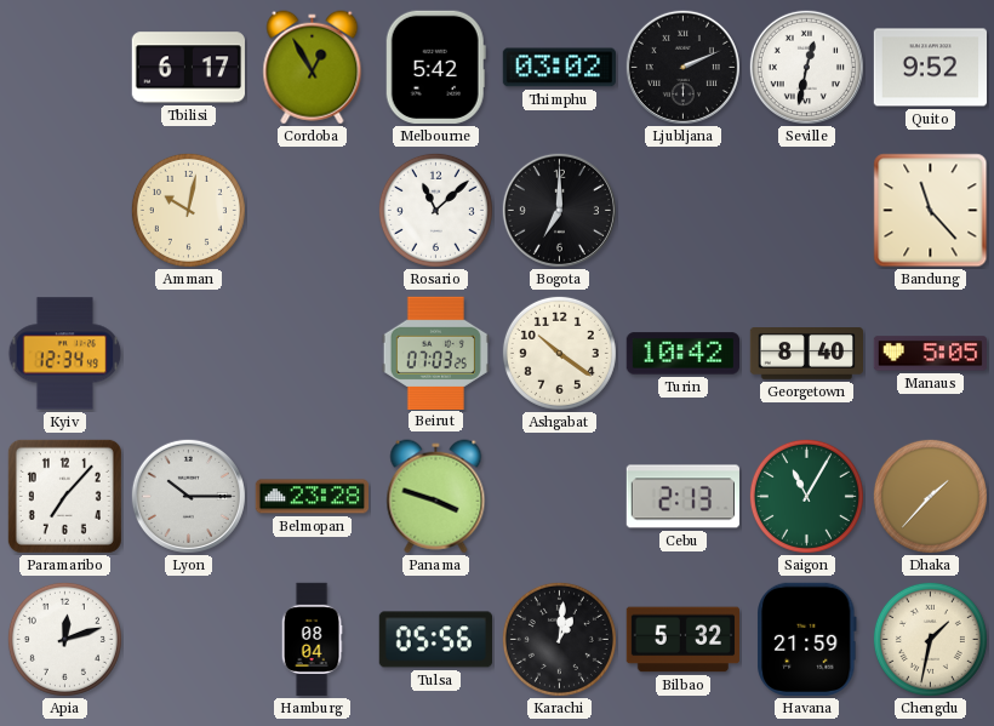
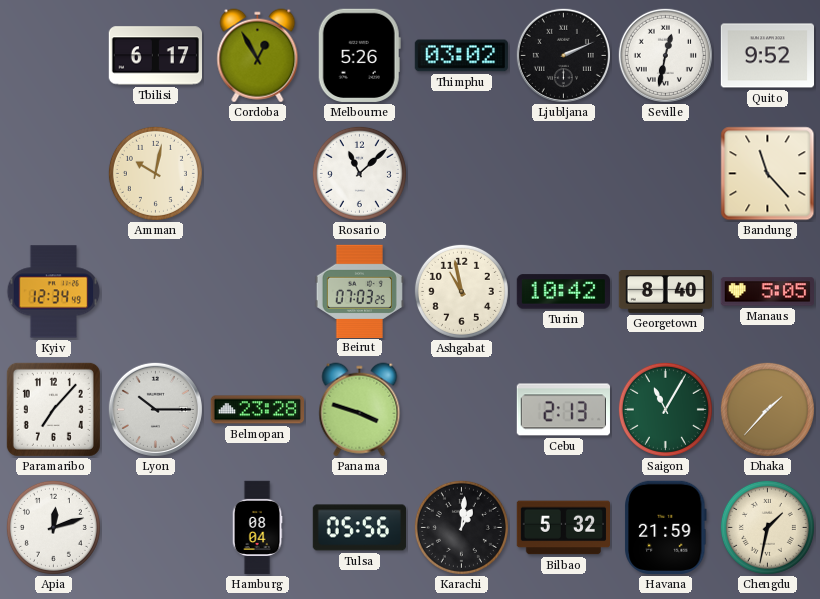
Melbourne: 5:42 -> 5:26 (359, 55)
Bogota: 7:00 -> none (559, 210)
Ashgabat: 10:21 -> 10:58 (461, 291)
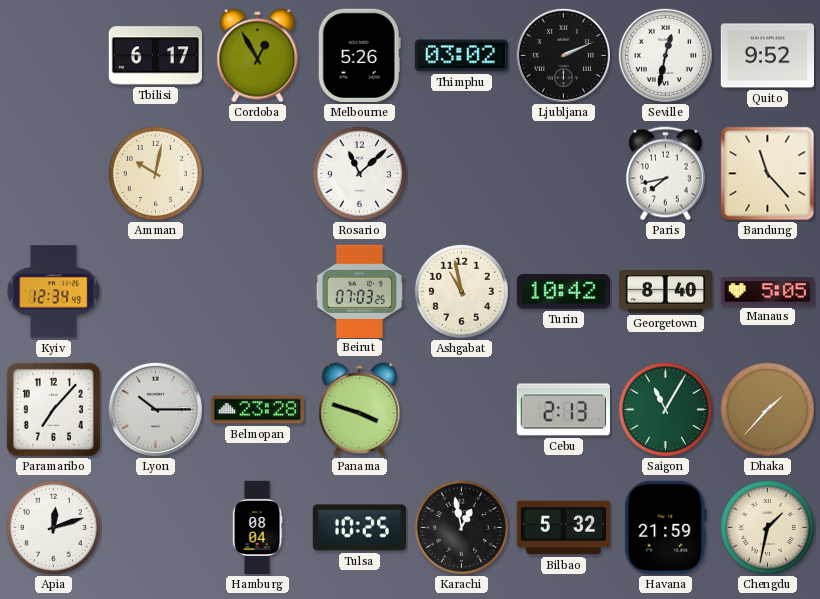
Paris: none -> 7:43 (666, 174)
Tulsa: 05:56 -> 10:25 (359, 528)
Karachi: 1:01 -> 12:58 (461, 527)
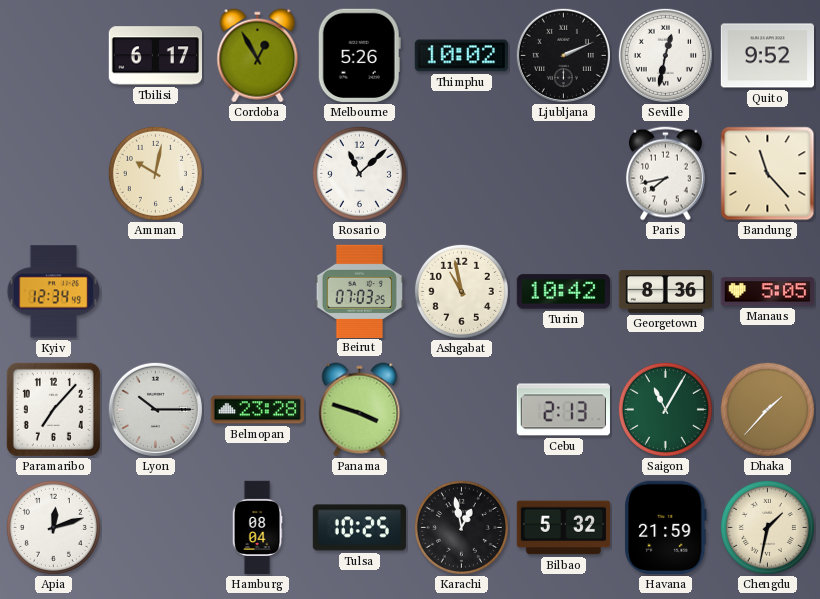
Thimphu: 03:02 -> 10:02 (461, 56)
Georgetown: 8:40 -> 8:36 (665, 292)
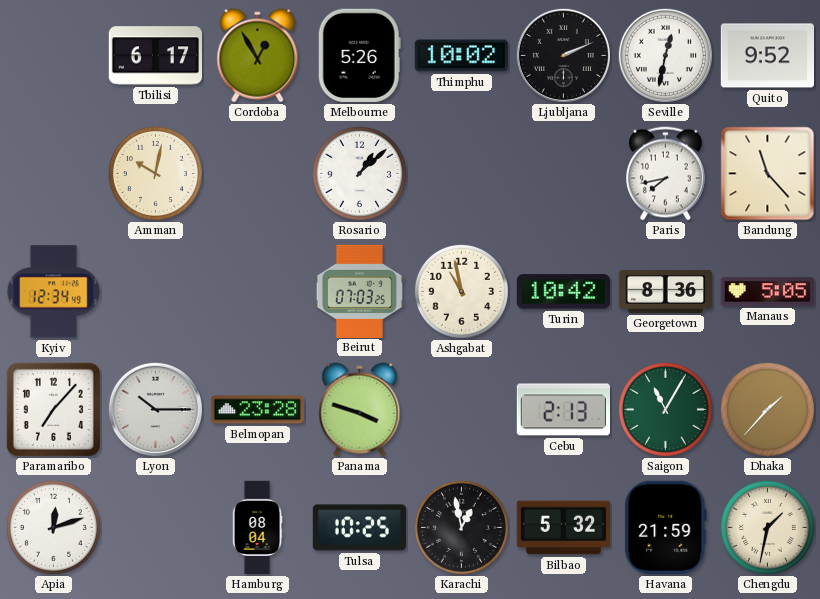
Rosario: 11:08 -> 1:08 (359, 173)
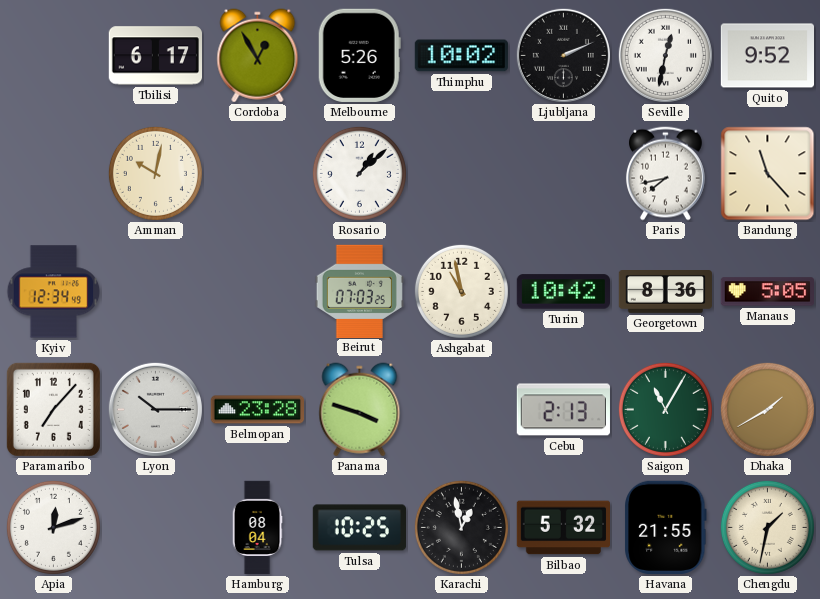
Dhaka: 1:37 -> 1:40 (767, 409)
Havana: 21:59 -> 21:55 (666, 527)
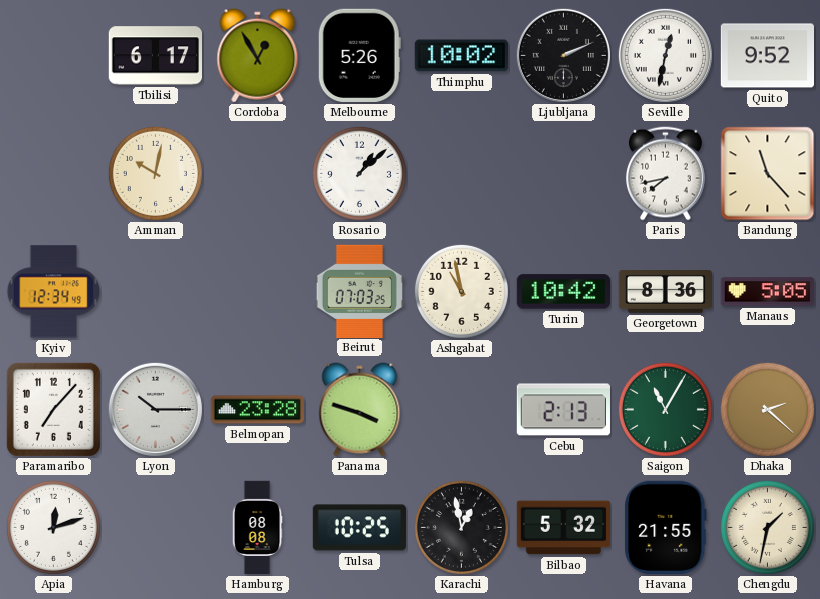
Dhaka: 1:40 -> 2:22 (767, 409)
Hamburg: 08:04 -> 08:08 (257, 528)
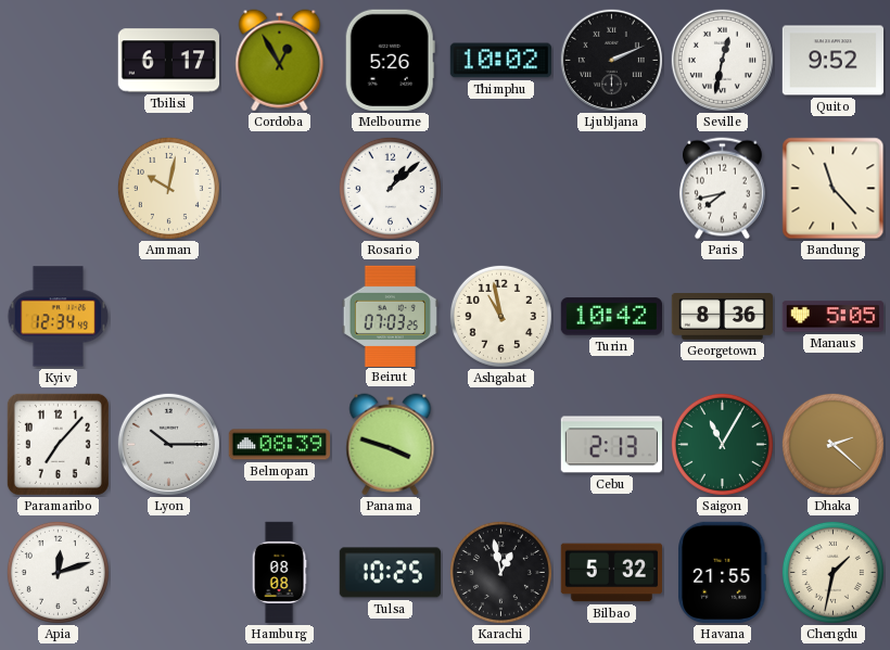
Belmopan: 23:28 -> 08:39 (279, 445)
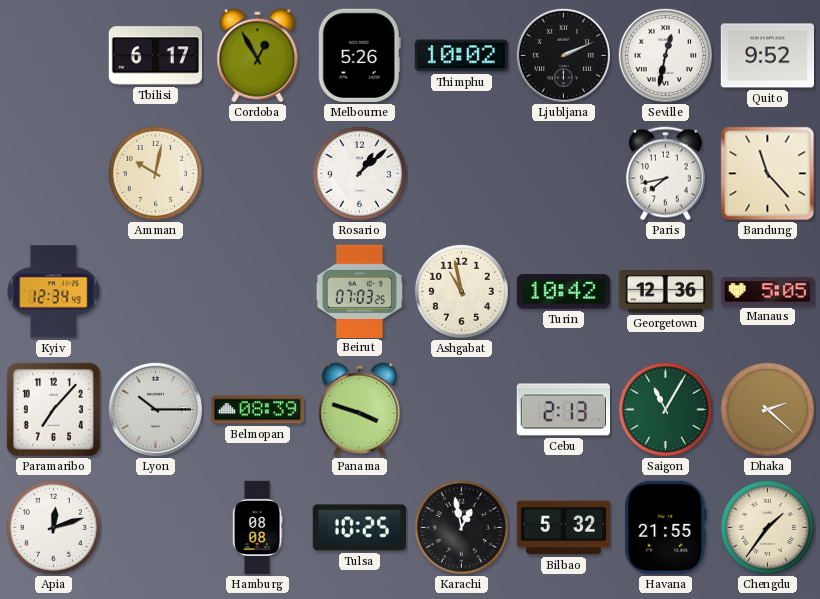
Georgetown: 8:36 -> 12:36 (665, 292)
Chengdu: 1:32 -> 1:36 (767, 527)
